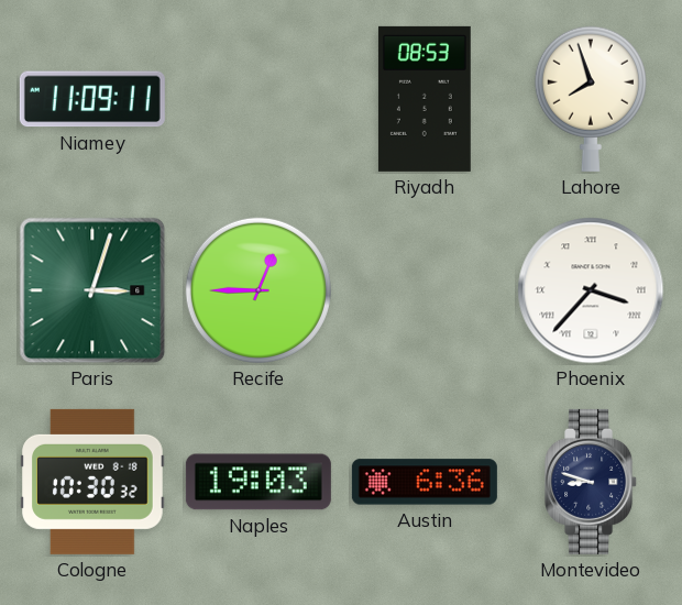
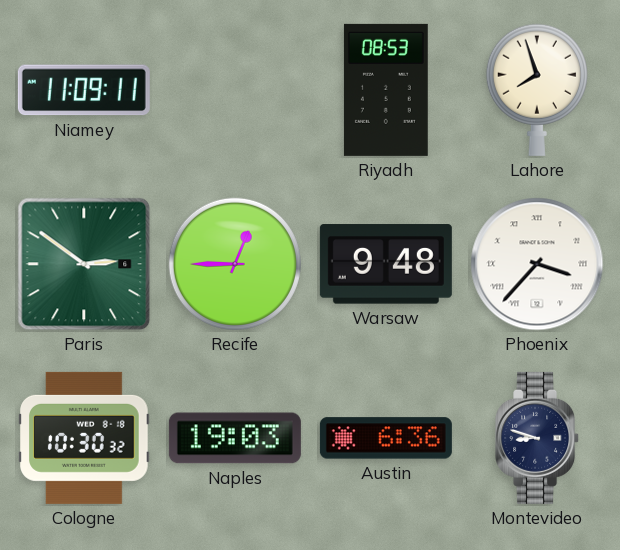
Paris: 3:03 -> 2:51 (84, 264)
Warsaw: none -> 9:48 (386, 264)
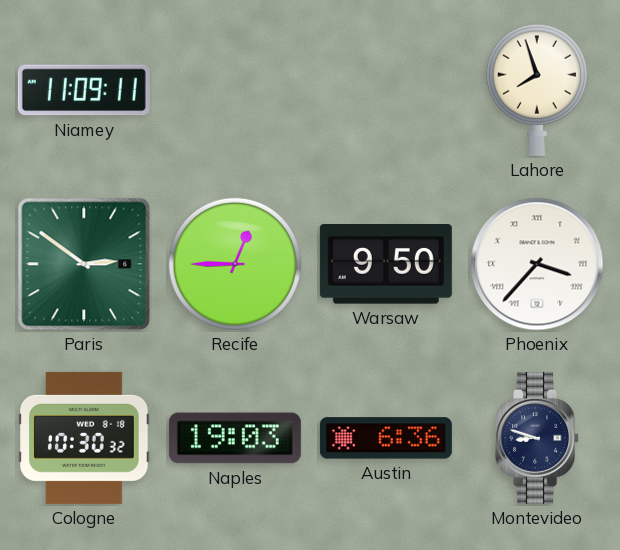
Riyadh: 08:53 -> none (386, 90)
Warsaw: 9:48 -> 9:50 (386, 264)
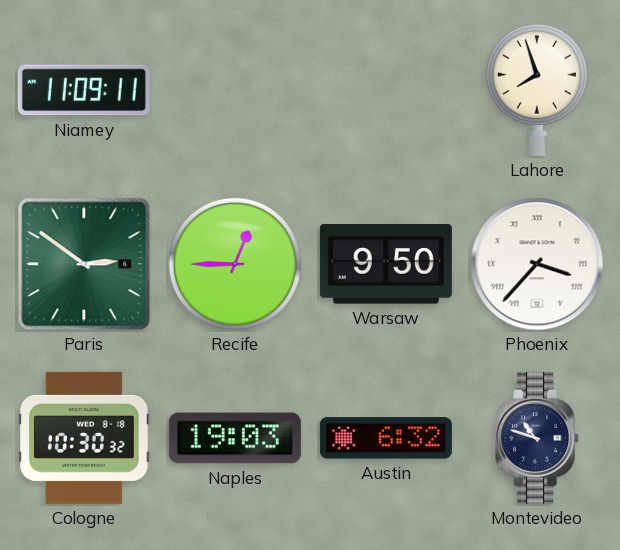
Austin: 6:36 -> 6:32 (386, 438)
Montevideo: 8:48 -> 10:48 (538, 438)
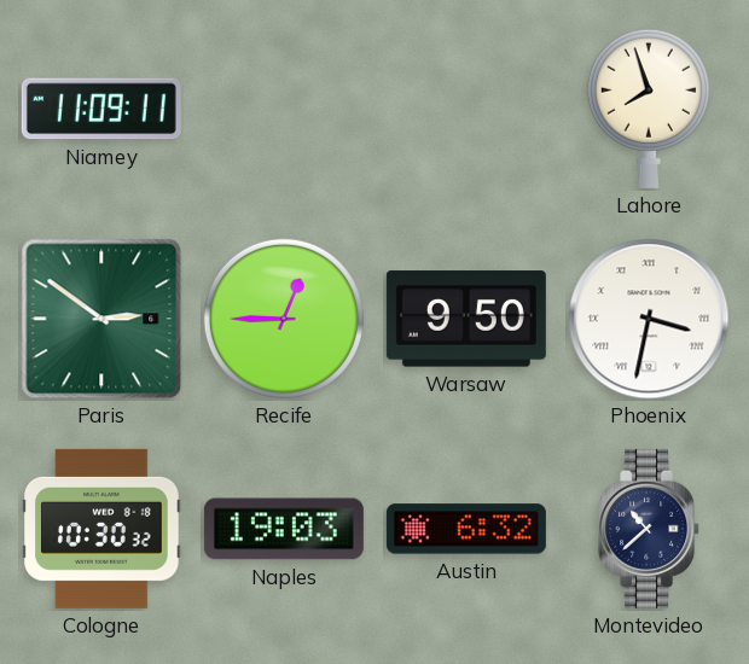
Phoenix: 3:37 -> 3:32 (649, 319)
Montevideo: 10:48 -> 10:38 (650, 529)
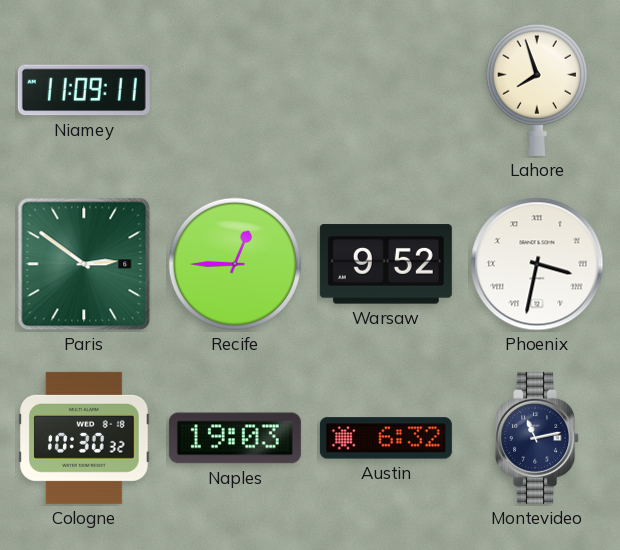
Warsaw: 9:50 -> 9:52 (386, 264)
Montevideo: 10:38 -> 11:13 (538, 438)
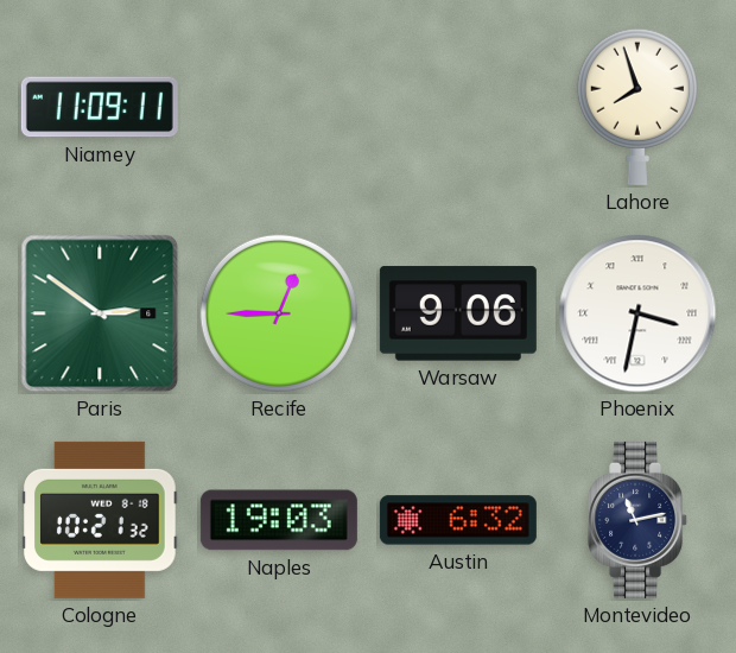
Warsaw: 9:52 -> 9:06 (458, 313)
Cologne: 10:30 -> 10:21 (101, 520)
